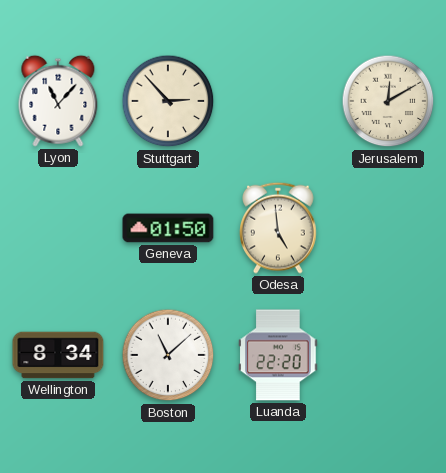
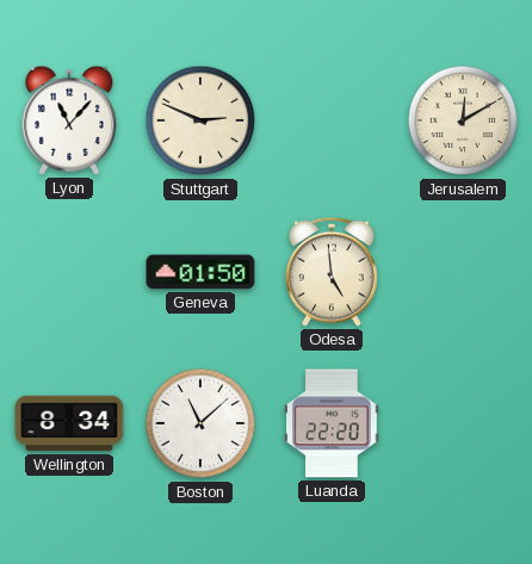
Stuttgart: 2:53 -> 2:49 (200, 120)
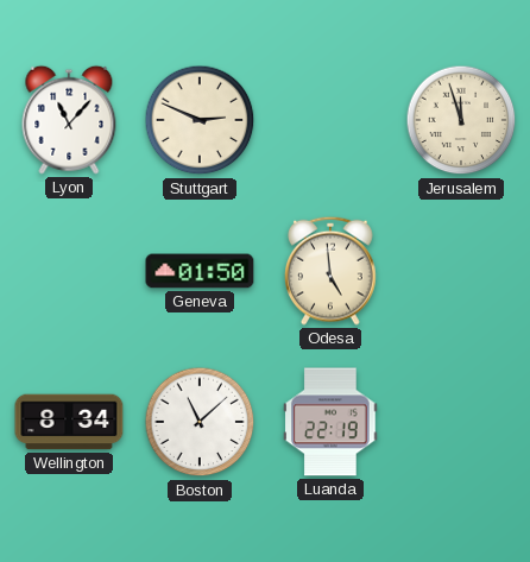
Jerusalem: 12:10 -> 11:57 (461, 120)
Luanda: 22:20 -> 22:19 (330, 422)
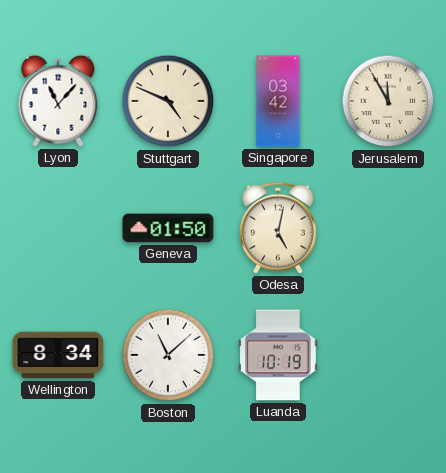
Stuttgart: 2:49 -> 4:49 (168, 101)
Singapore: none -> 03:42 (278, 101)
Jerusalem: 11:57 -> 11:55 (388, 101)
Odesa: 4:59 -> 5:02 (279, 228)
Luanda: 22:19 -> 10:19 (278, 355)
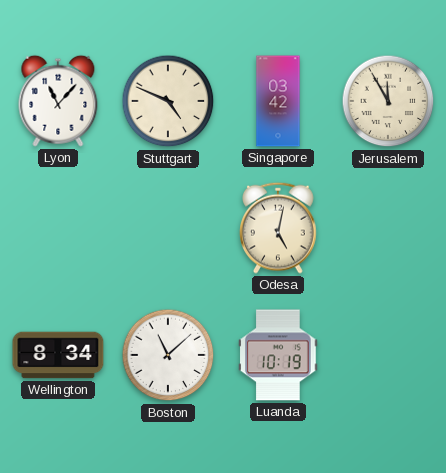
Geneva: 01:50 -> none (168, 228)
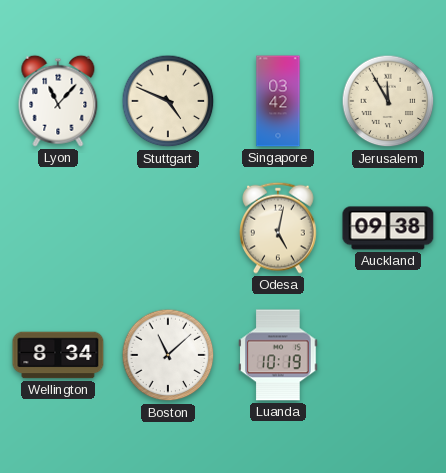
Auckland: none -> 09:38 (388, 228)
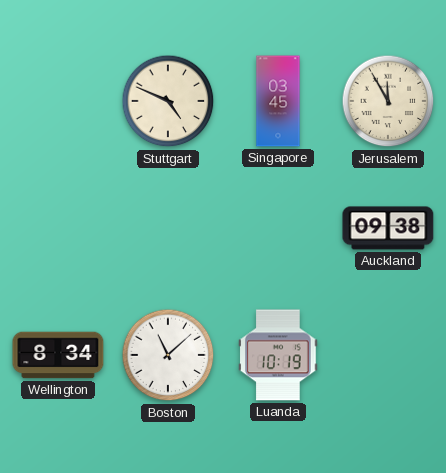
Lyon: 11:07 -> none (58, 101)
Singapore: 03:42 -> 03:45 (278, 101)
Odesa: 5:02 -> none (279, 228)
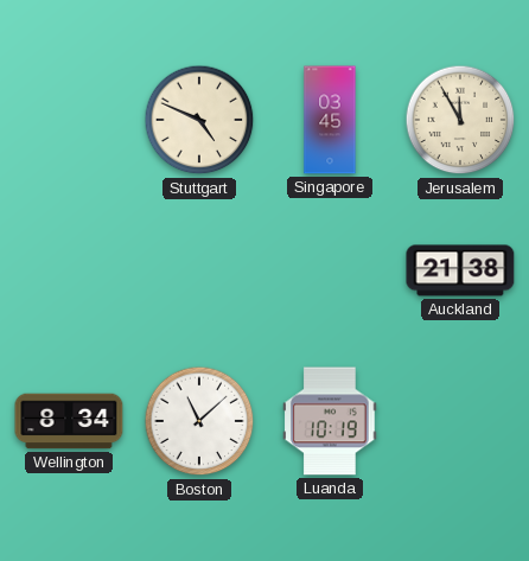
Auckland: 09:38 -> 21:38 (460, 270)
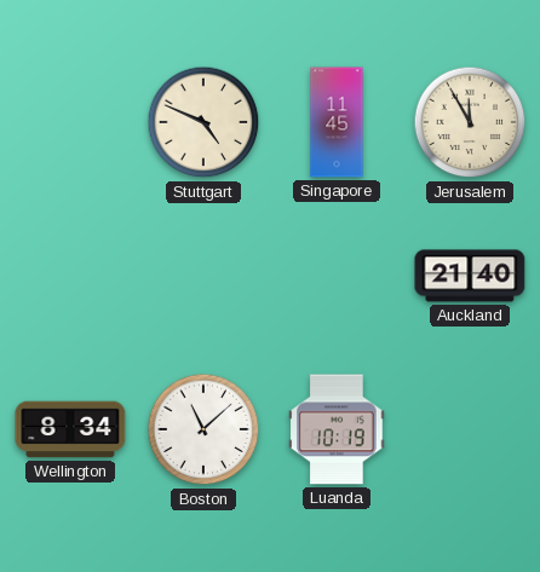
Singapore: 03:45 -> 11:45 (337, 122)
Auckland: 21:38 -> 21:40 (470, 276)
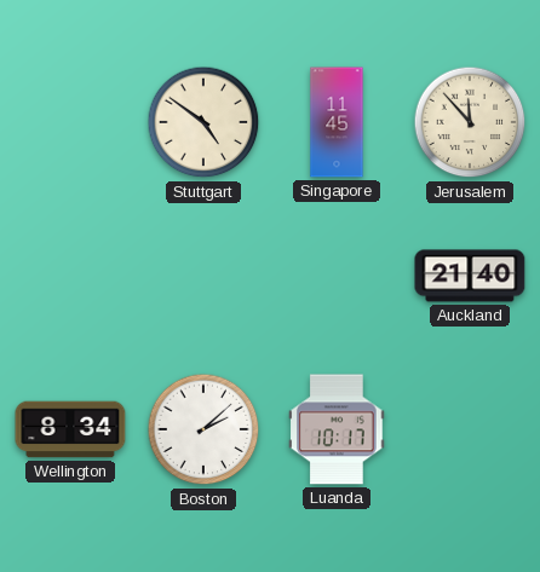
Stuttgart: 4:49 -> 4:51 (203, 122)
Jerusalem: 11:55 -> 11:53 (470, 122)
Boston: 11:08 -> 2:08 (203, 429)
Luanda: 10:19 -> 10:17 (337, 429)
